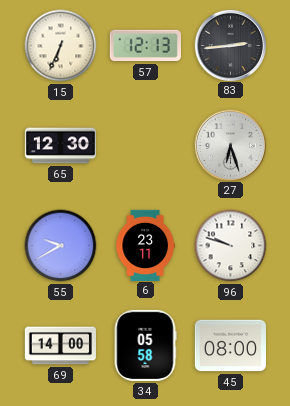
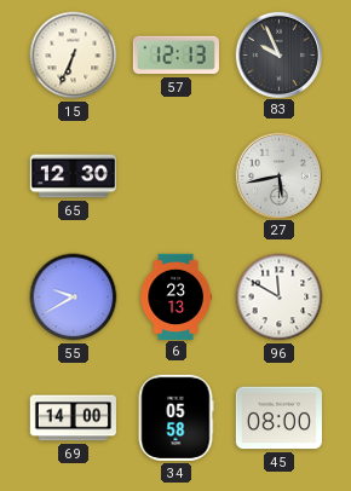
83: 2:44 -> 9:56 (278, 54)
27: 6:27 -> 5:43 (278, 175)
6: 23:11 -> 23:13 (175, 296)
96: 9:48 -> 11:50 (280, 298)
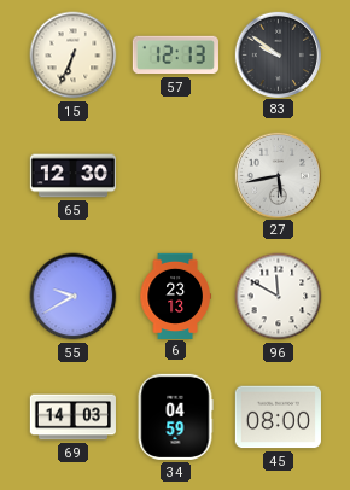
83: 9:56 -> 9:51 (278, 54)
69: 14:00 -> 14:03 (72, 418)
34: 05:58 -> 04:59 (175, 416)
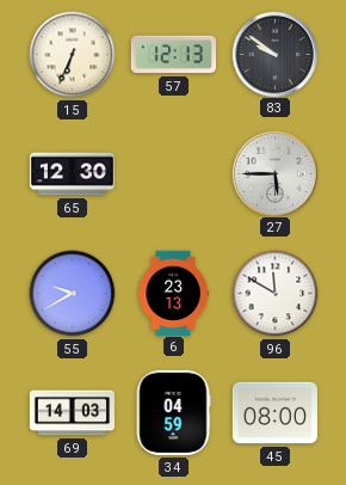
27: 5:43 -> 5:45 (274, 173)
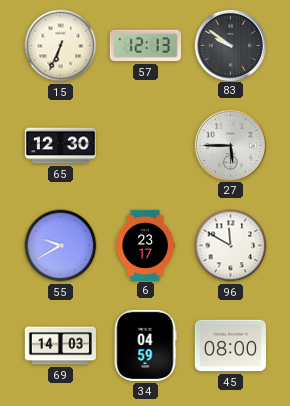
6: 23:13 -> 23:17 (145, 245)
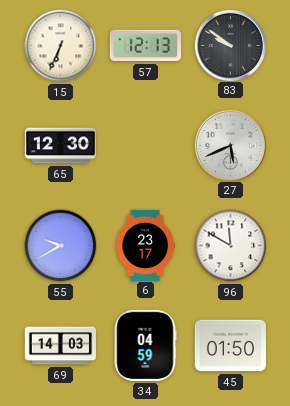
27: 5:45 -> 5:41 (230, 145)
45: 08:00 -> 01:50 (230, 346)
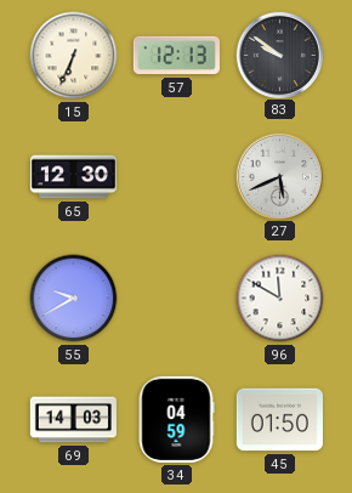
6: 23:17 -> none (145, 245)
